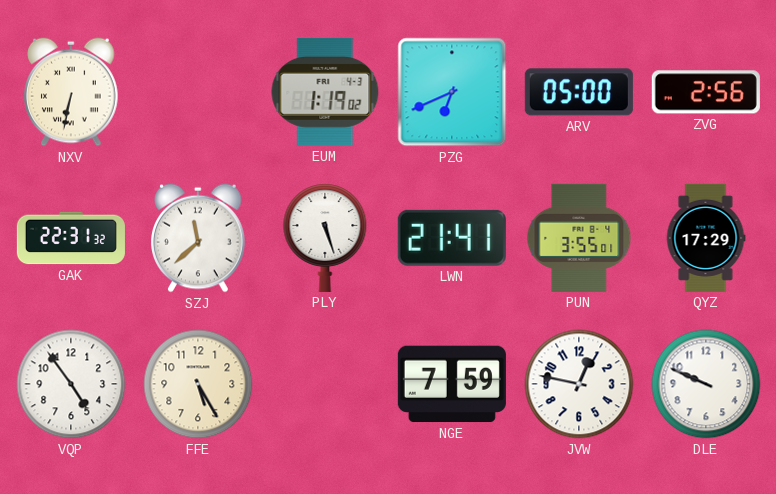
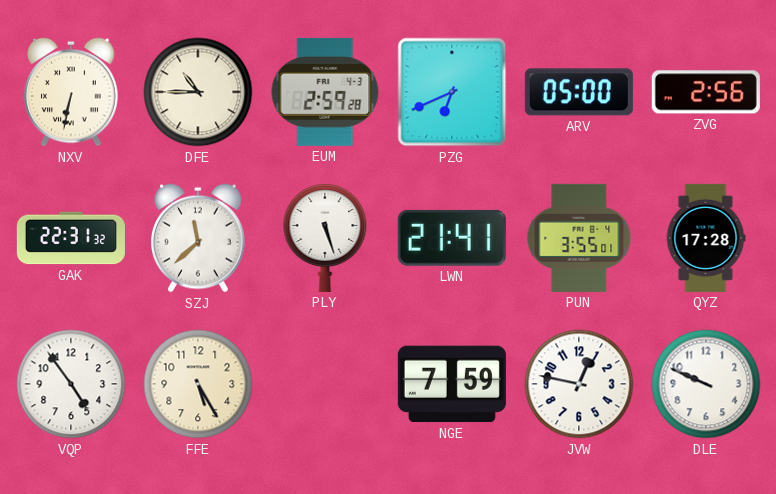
DFE: none -> 10:45 (198, 92)
EUM: 1:19 -> 2:59 (325, 92)
QYZ: 17:29 -> 17:28 (706, 238)
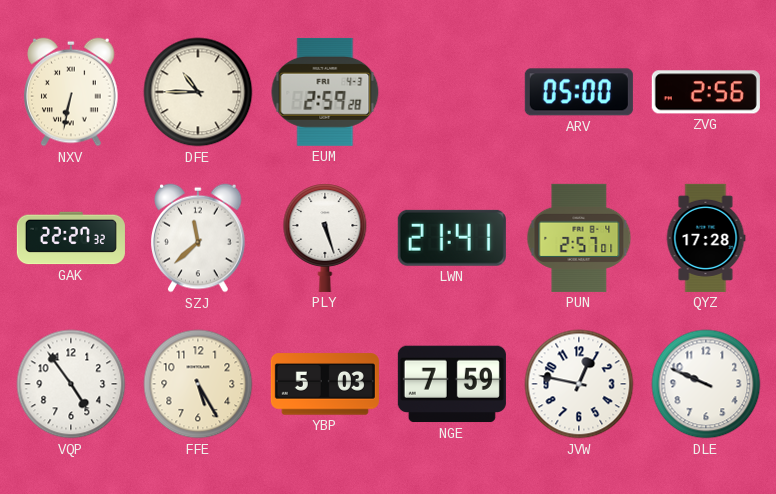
PZG: 6:41 -> none (452, 92)
GAK: 22:31 -> 22:27 (71, 238)
PUN: 3:55 -> 2:57 (579, 238)
YBP: none -> 5:03 (325, 384)
